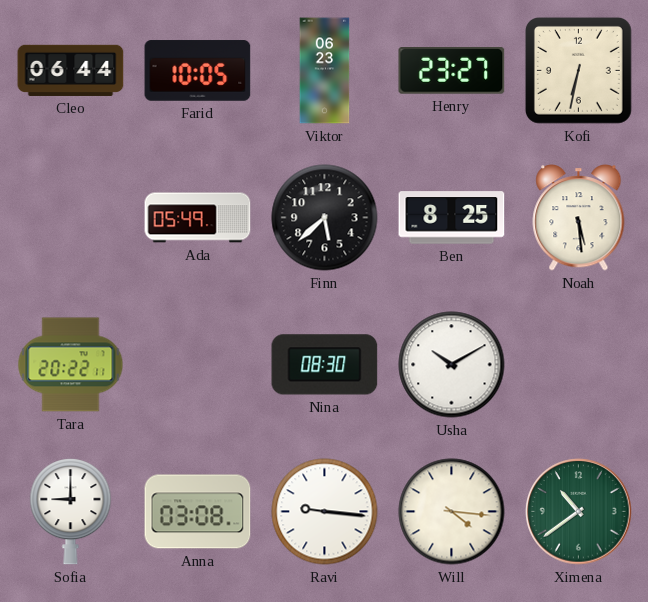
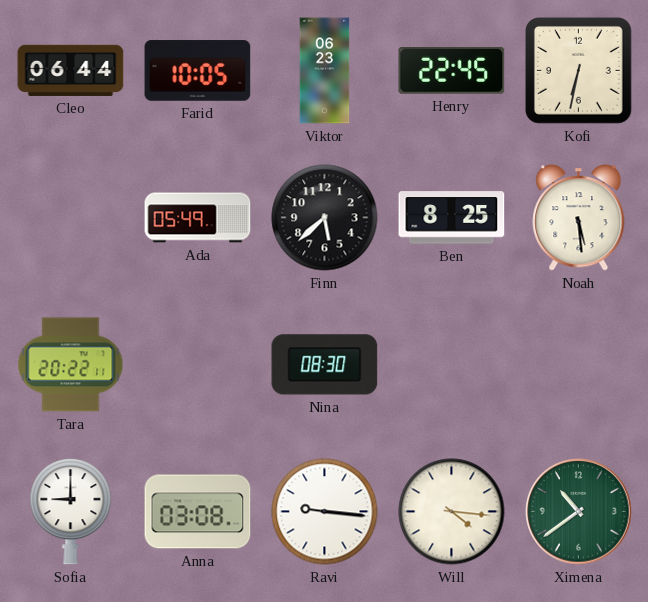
Henry: 23:27 -> 22:45 (452, 71)
Usha: 10:10 -> none (452, 365)
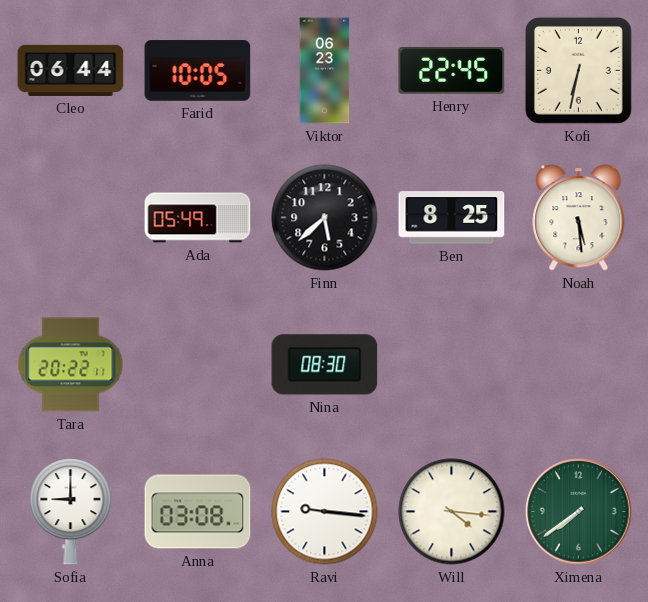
Ximena: 10:39 -> 7:39 (579, 512)
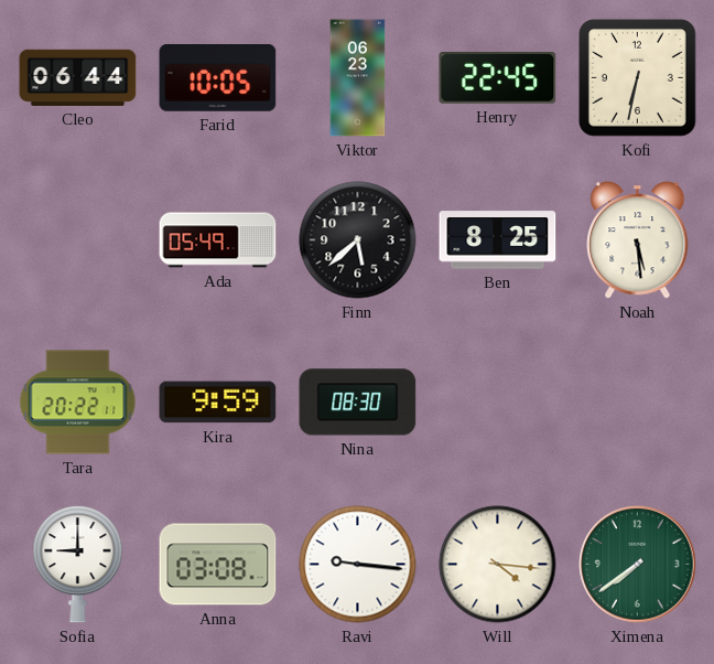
Kira: none -> 9:59 (218, 403)
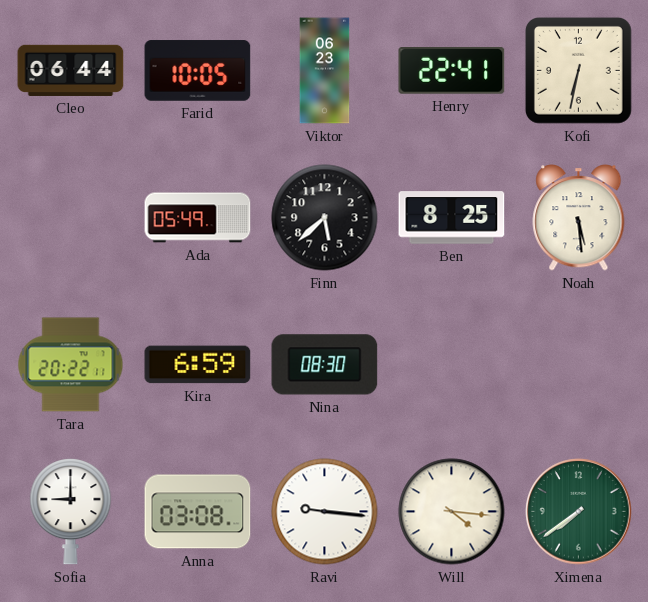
Henry: 22:45 -> 22:41 (452, 71)
Kira: 9:59 -> 6:59 (198, 365)
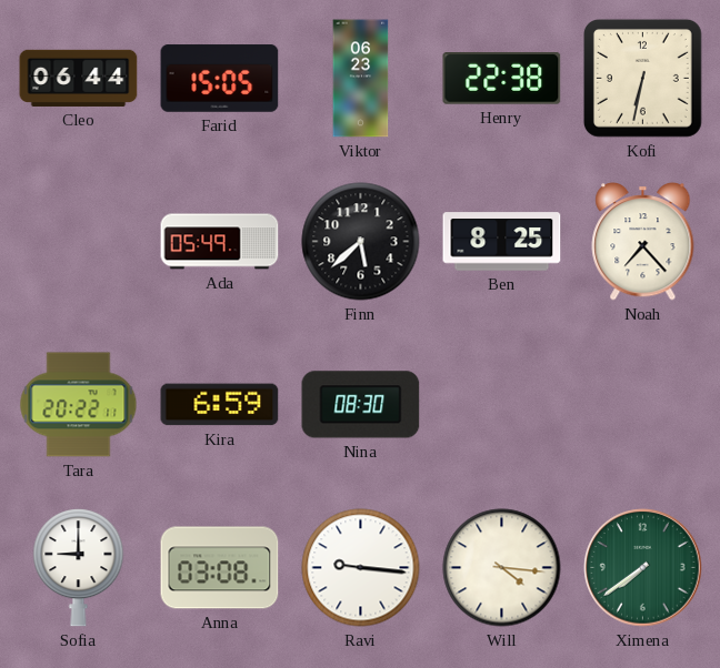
Farid: 10:05 -> 15:05 (220, 79)
Henry: 22:41 -> 22:38 (502, 79)
Noah: 5:29 -> 7:23 (643, 242)
